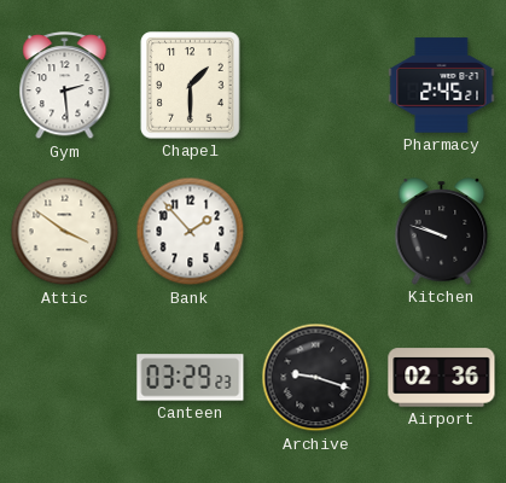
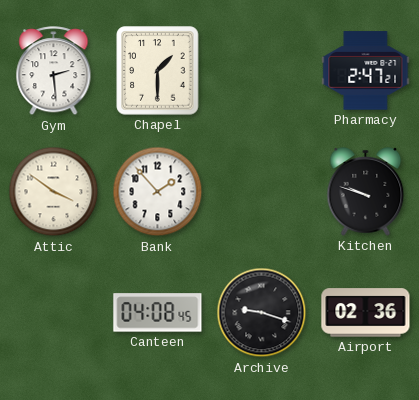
Pharmacy: 2:45 -> 2:47 (366, 71)
Canteen: 03:29 -> 04:08 (158, 313)
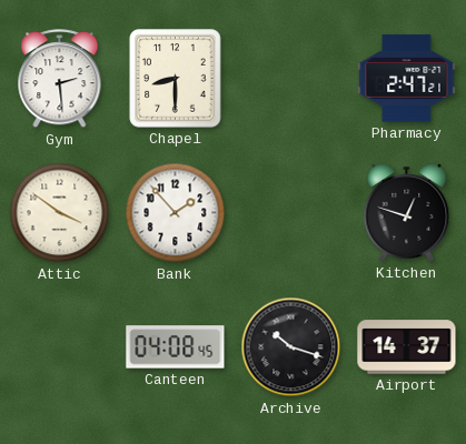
Chapel: 1:30 -> 8:30 (176, 79)
Kitchen: 9:48 -> 12:48 (407, 213)
Archive: 9:18 -> 10:18 (291, 347)
Airport: 02:36 -> 14:37 (407, 347)
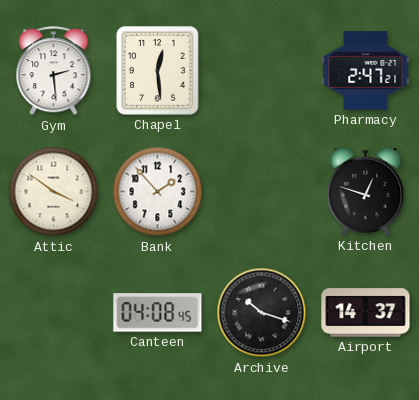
Chapel: 8:30 -> 12:29 (158, 71)
